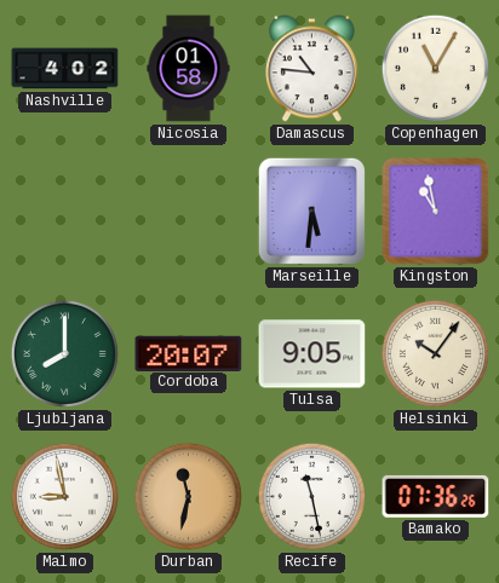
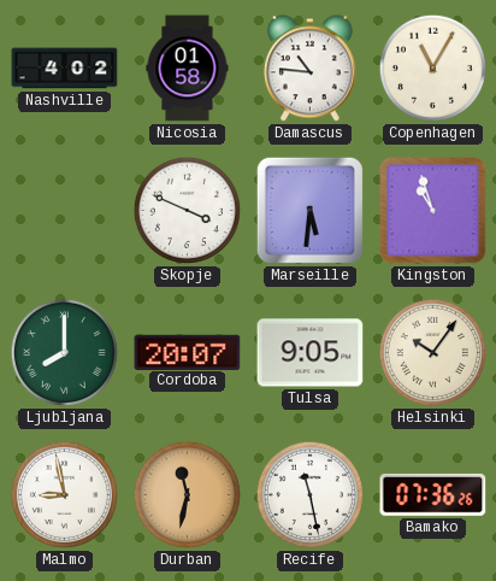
Skopje: none -> 3:49 (187, 210)
Kingston: 10:58 -> 10:57 (433, 211)
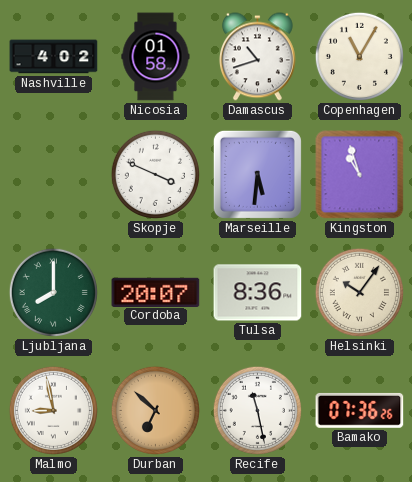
Damascus: 10:46 -> 10:42 (257, 57)
Tulsa: 9:05 -> 8:36 (258, 293)
Durban: 11:32 -> 6:52 (155, 410)
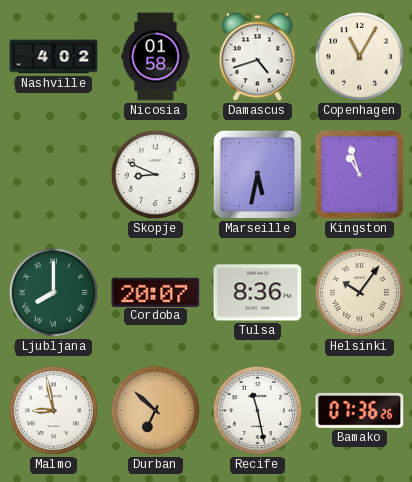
Damascus: 10:42 -> 4:42 (257, 57)
Skopje: 3:49 -> 8:49 (155, 174)
Marseille: 5:31 -> 5:32 (257, 174)
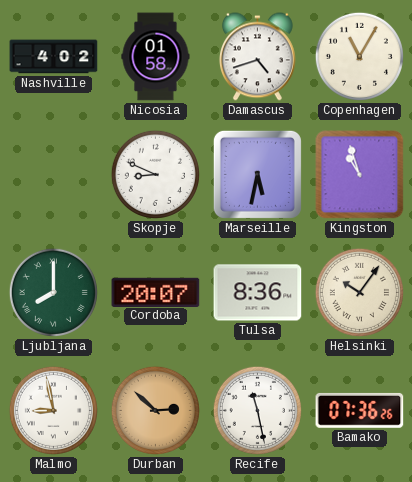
Durban: 6:52 -> 2:52 (155, 410)
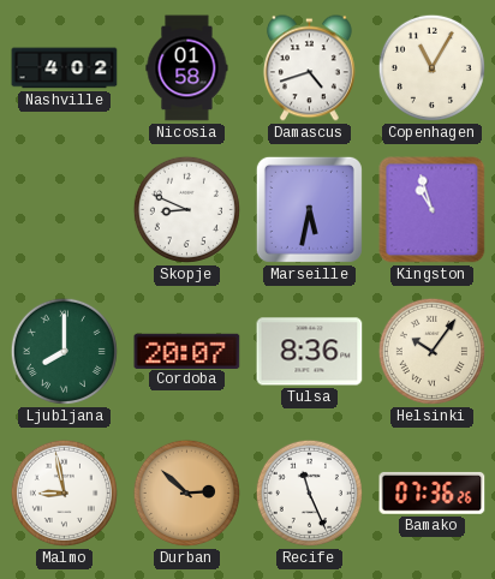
Recife: 11:28 -> 11:26 (309, 493)
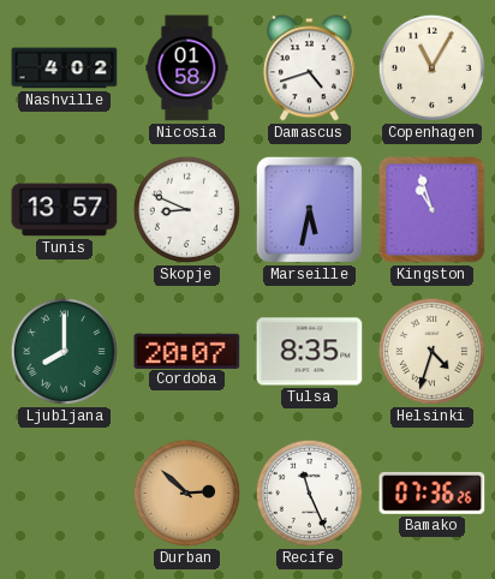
Tunis: none -> 13:57 (65, 210)
Tulsa: 8:36 -> 8:35 (310, 352)
Helsinki: 10:06 -> 4:33 (431, 351)
Malmo: 8:58 -> none (64, 493)
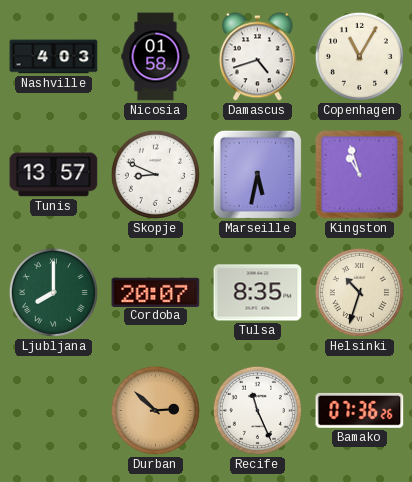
Nashville: 4:02 -> 4:03 (54, 57)
Helsinki: 4:33 -> 10:33 (359, 292)
